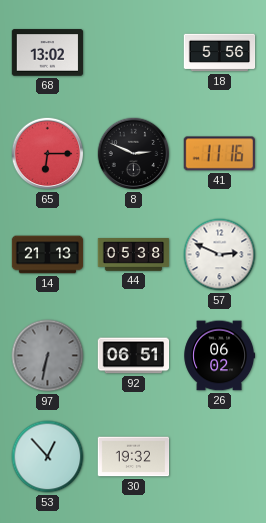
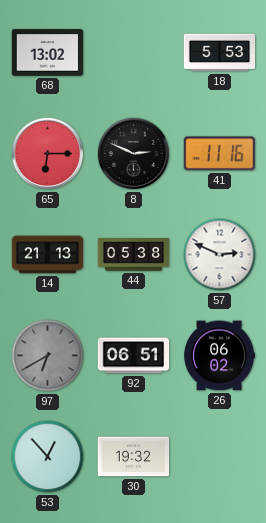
18: 5:56 -> 5:53 (220, 53)
97: 6:32 -> 6:40 (48, 356)
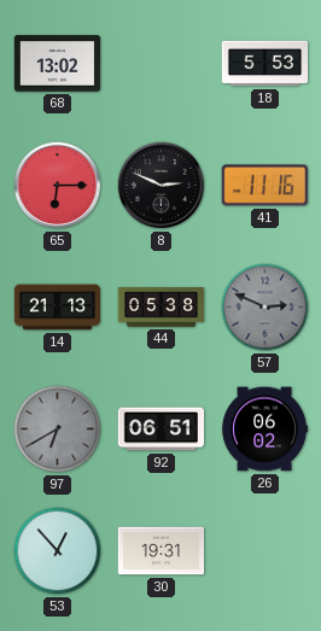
57 dial: white -> grey (265, 308)
30: 19:32 -> 19:31 (162, 551)
